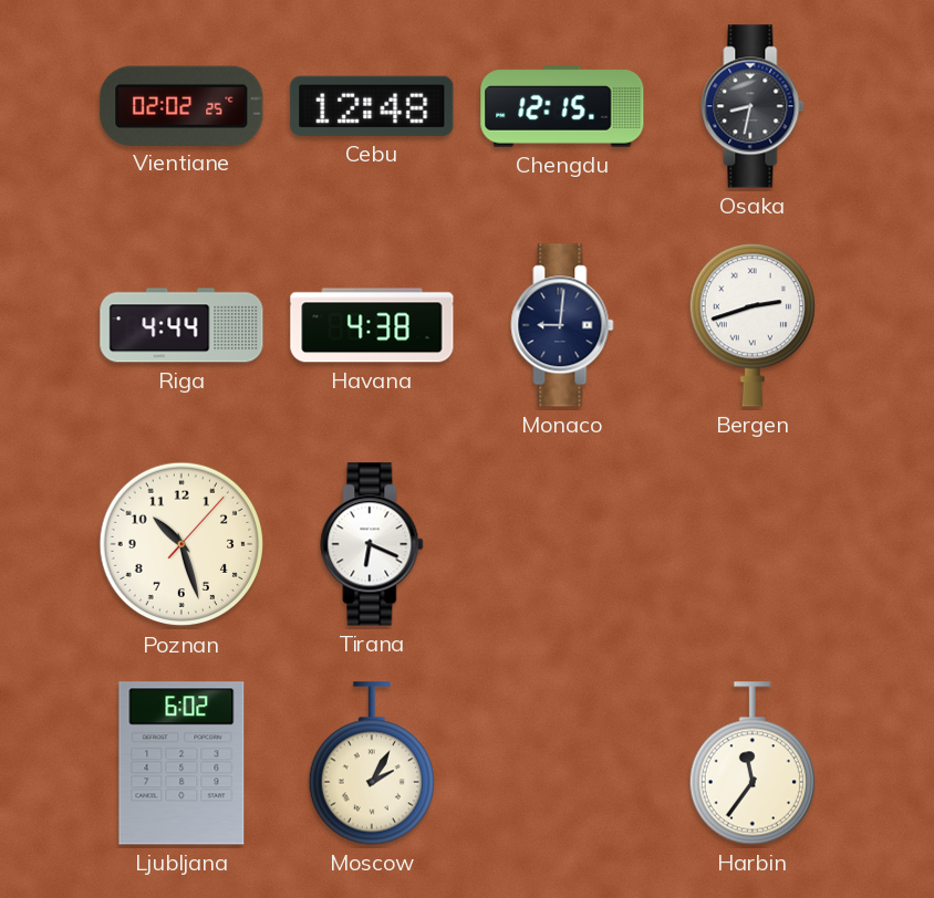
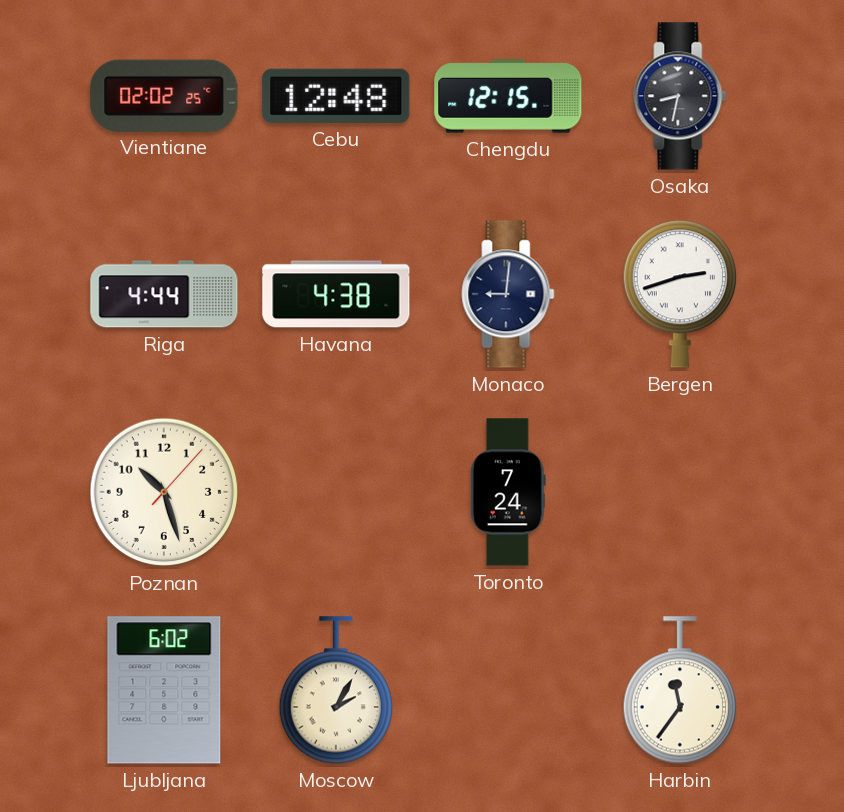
Tirana: 6:19 -> none (372, 544)
Toronto: none -> 7:24 (508, 492)
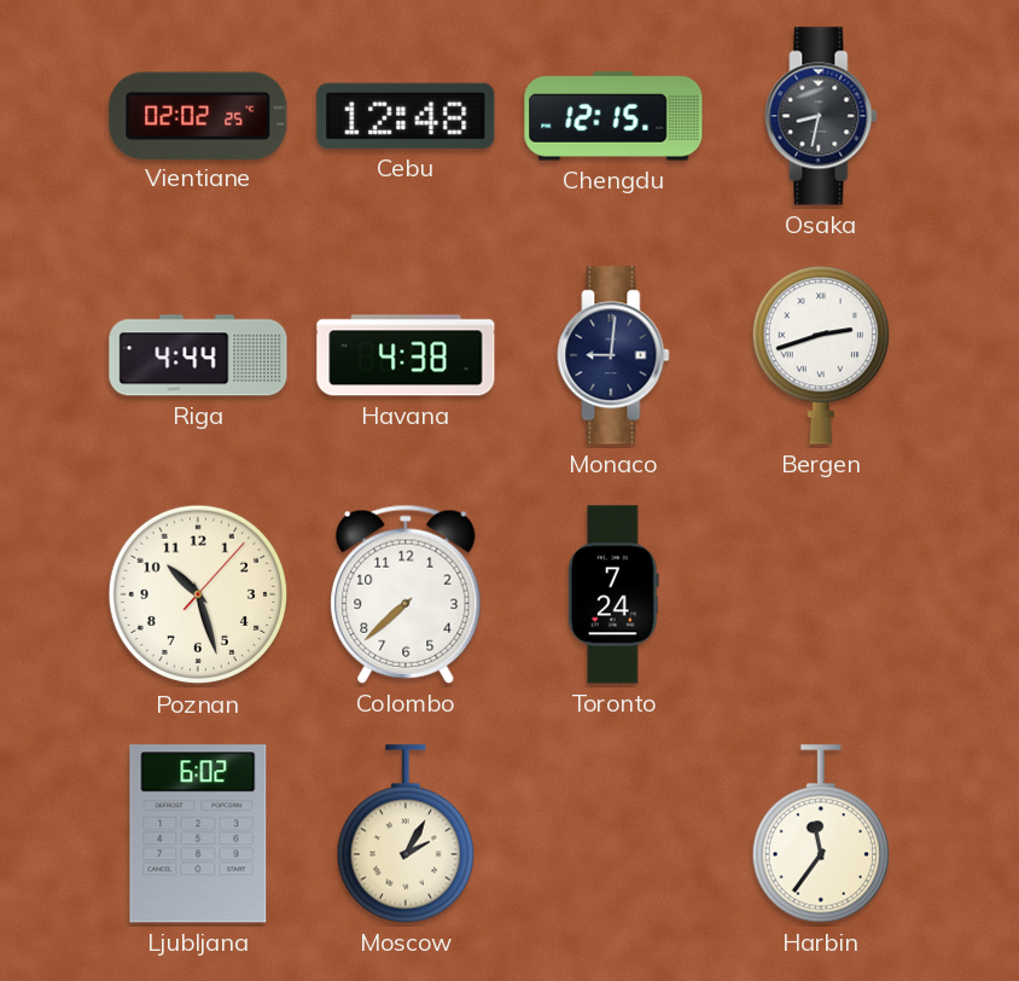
Colombo: none -> 7:38 (406, 594)
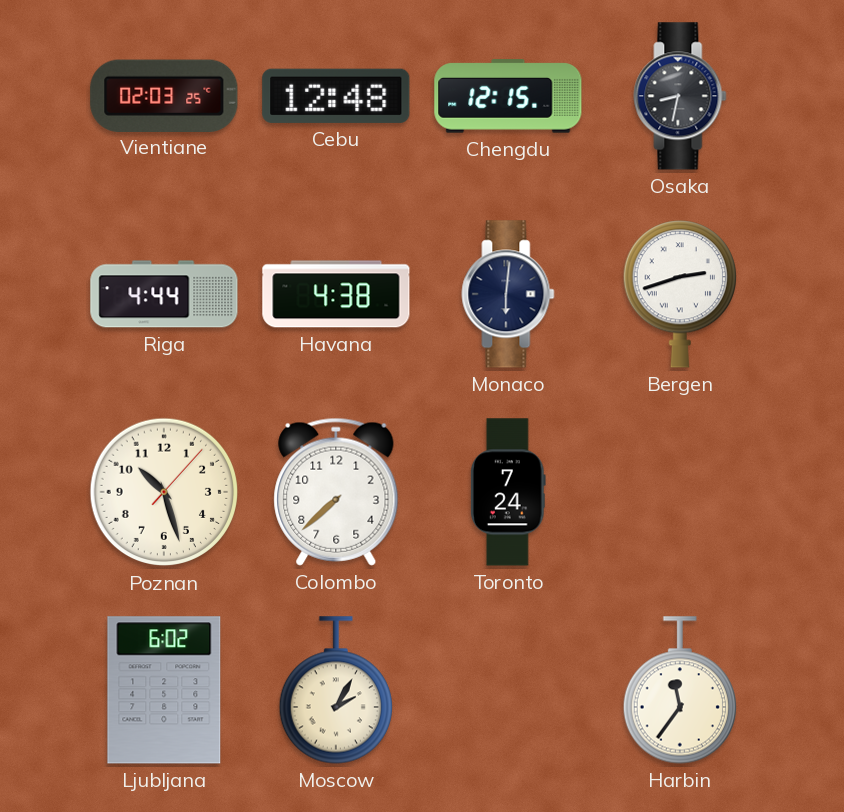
Vientiane: 02:02 -> 02:03 (164, 95)
Monaco: 9:01 -> 6:01 (508, 294)
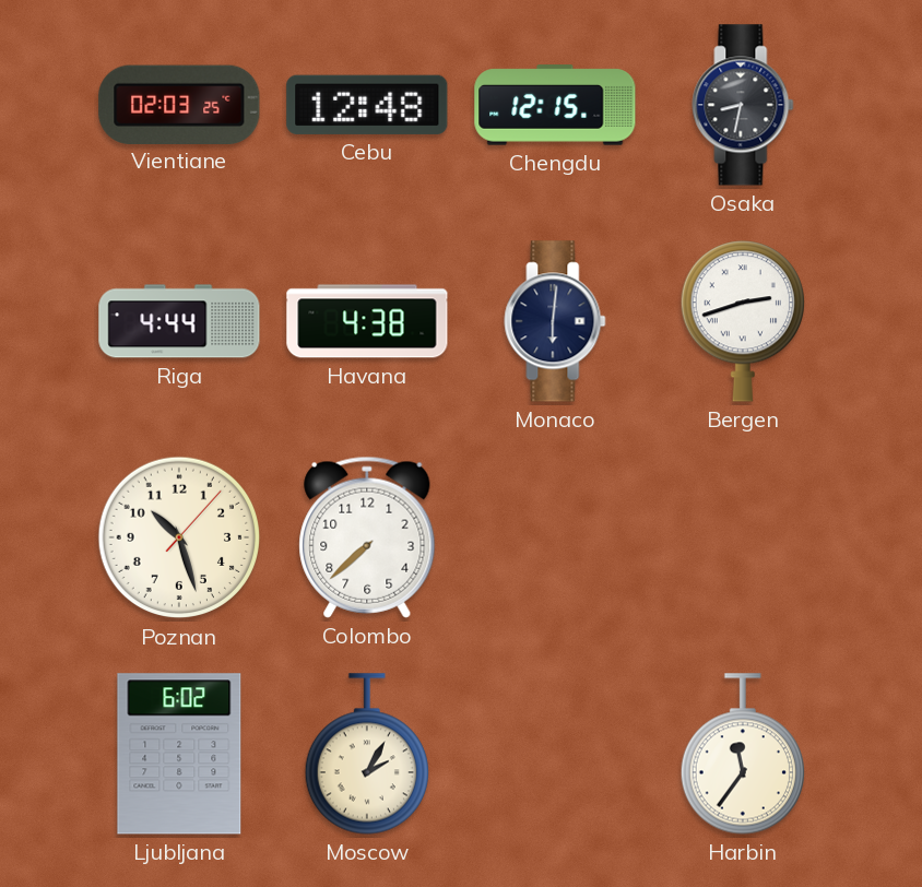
Toronto: 7:24 -> none (508, 492)
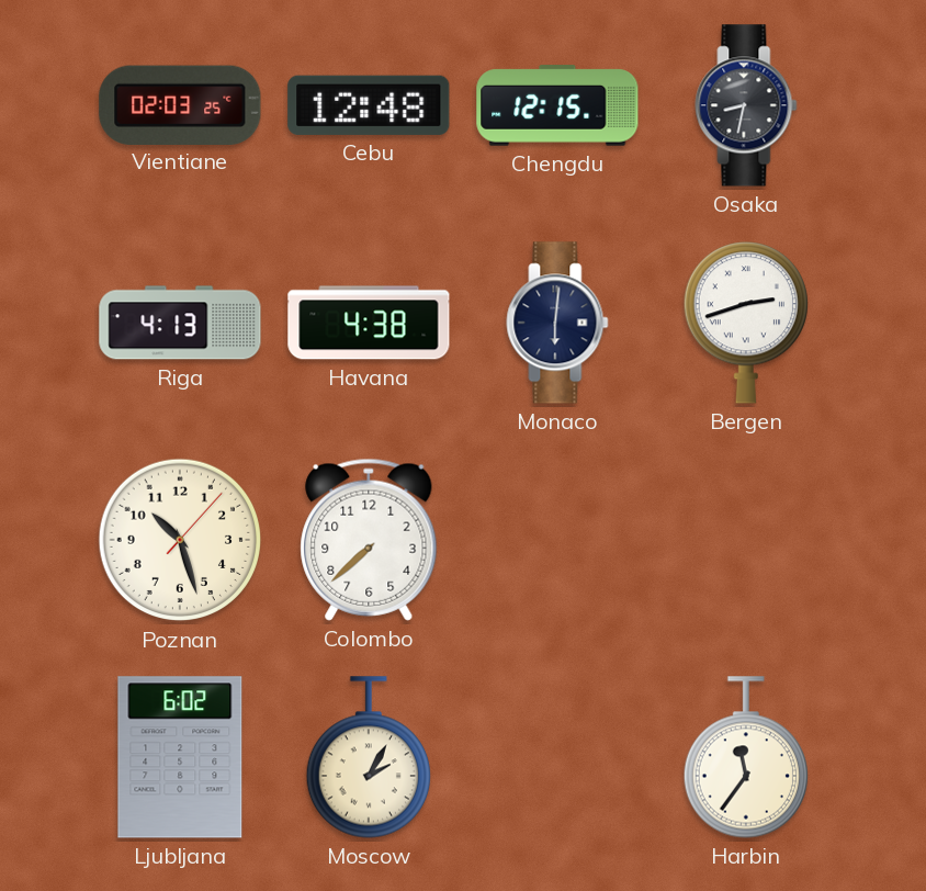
Riga: 4:44 -> 4:13 (180, 323)
